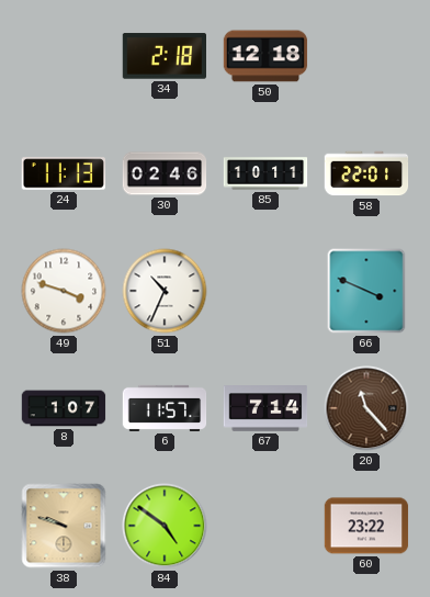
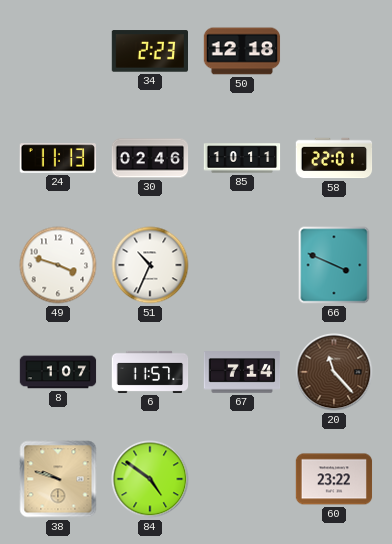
34: 2:18 -> 2:23 (149, 51)
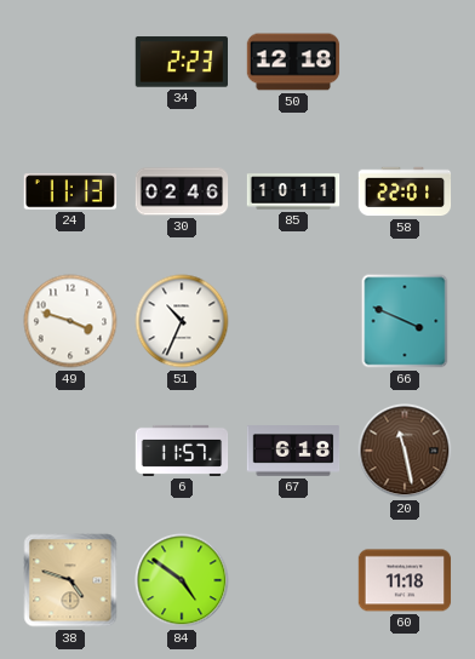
8: 1:07 -> none (58, 372)
67: 7:14 -> 6:18 (293, 451)
20: 11:23 -> 11:28 (405, 451)
38: 9:48 -> 4:48 (70, 580)
60: 23:22 -> 11:18 (405, 580)
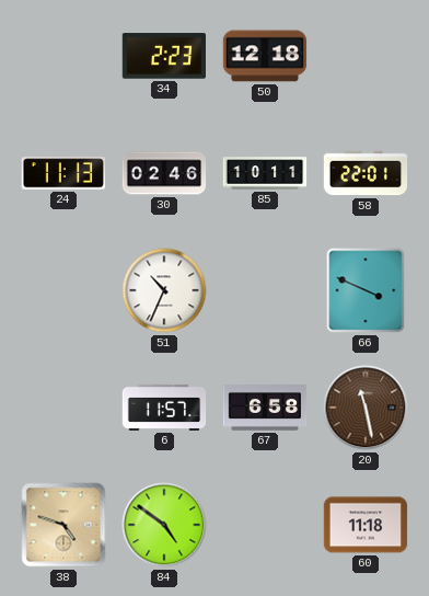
49: 3:48 -> none (70, 321)
67: 6:18 -> 6:58 (265, 408)
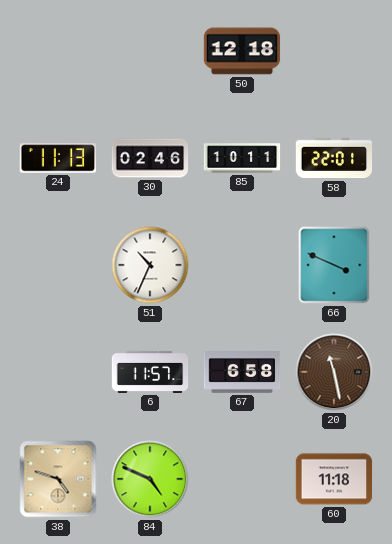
34: 2:23 -> none (163, 56)
84: 4:51 -> 4:49 (150, 479)
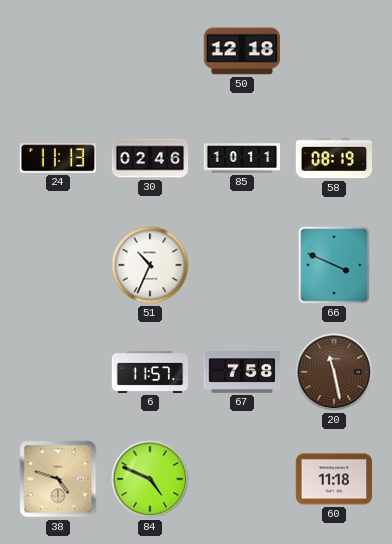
58: 22:01 -> 08:19 (334, 158)
67: 6:58 -> 7:58 (242, 372)
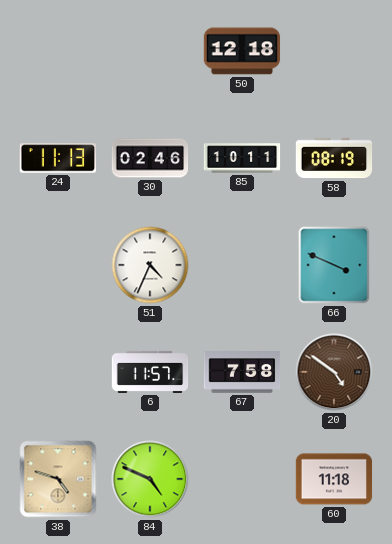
51: 10:34 -> 4:34 (150, 265)
20: 11:28 -> 4:51 (334, 372)
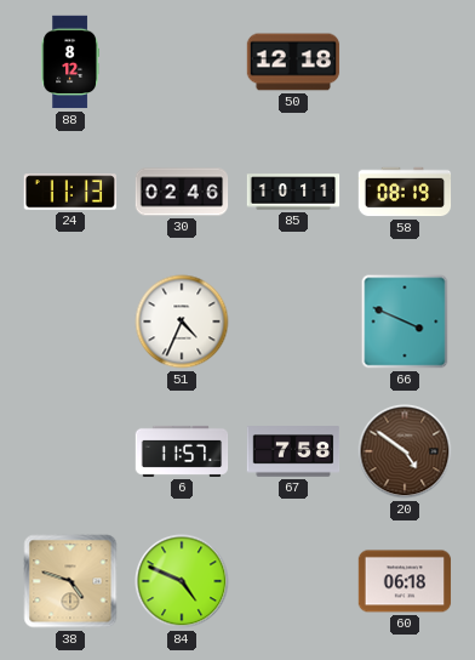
88: none -> 8:12 (69, 62)
60: 11:18 -> 06:18 (405, 581)
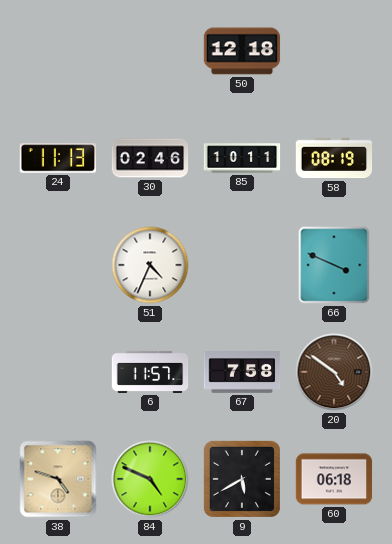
88: 8:12 -> none (69, 62)
9: none -> 5:40 (242, 479)
